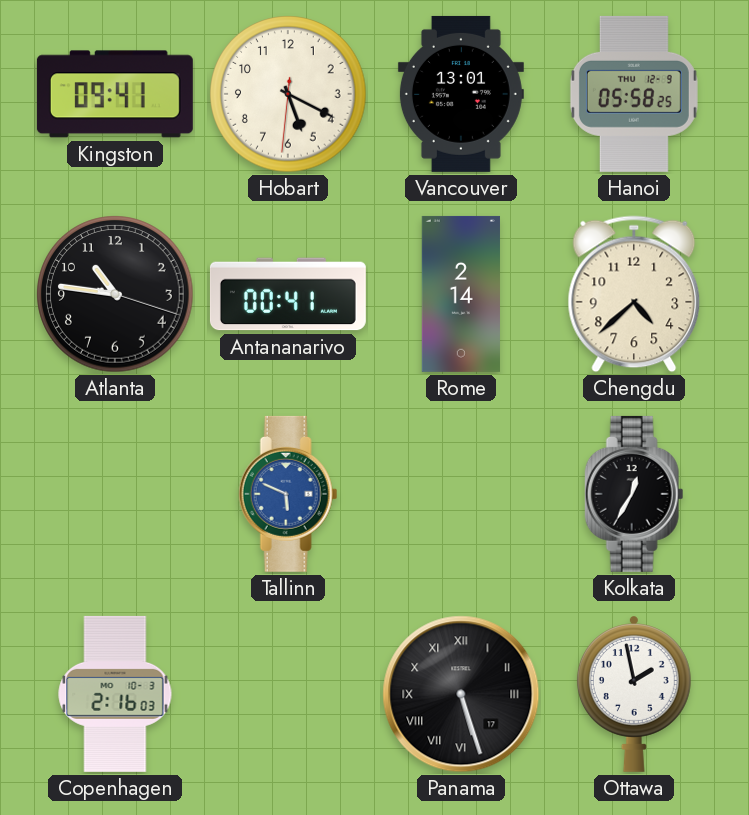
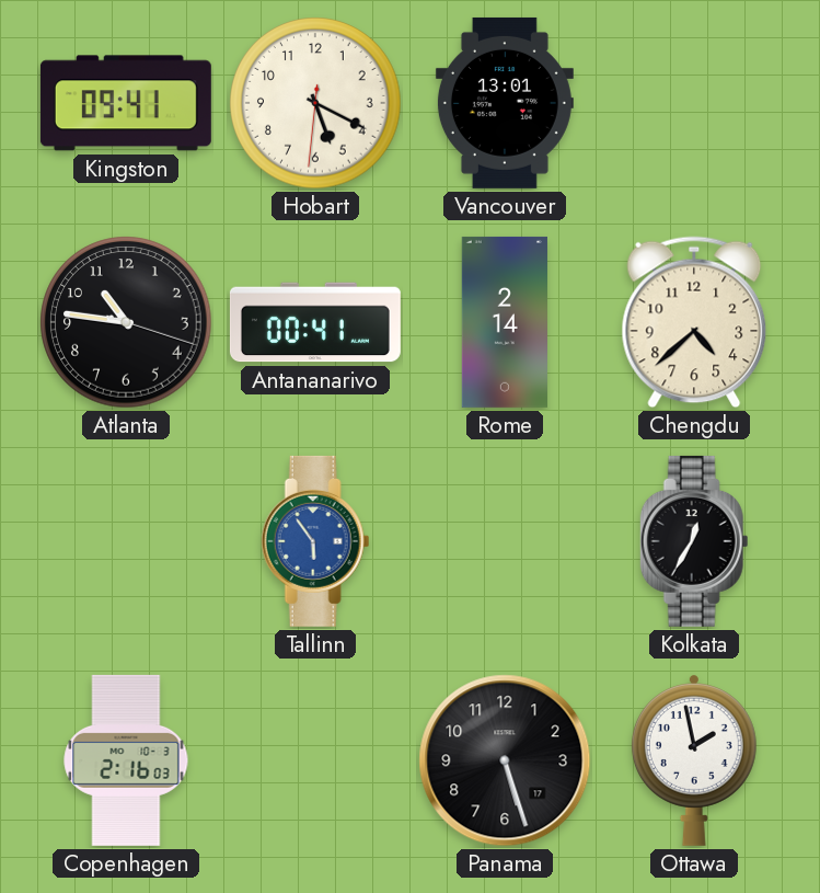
Hanoi: 05:58 -> none (634, 94)
Tallinn: 5:49 -> 5:54 (315, 541)
Panama numerals: Roman -> Arabic (505, 760)
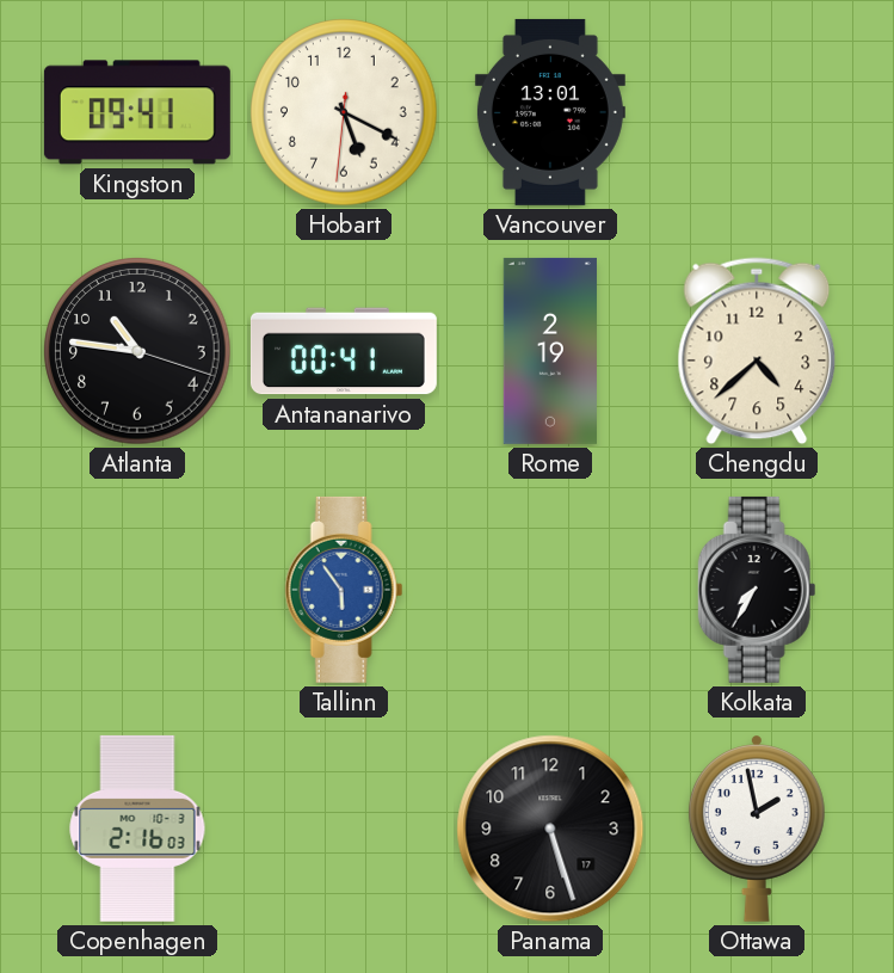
Rome: 2:14 -> 2:19 (550, 351)
Kolkata: 12:35 -> 7:35 (757, 590)
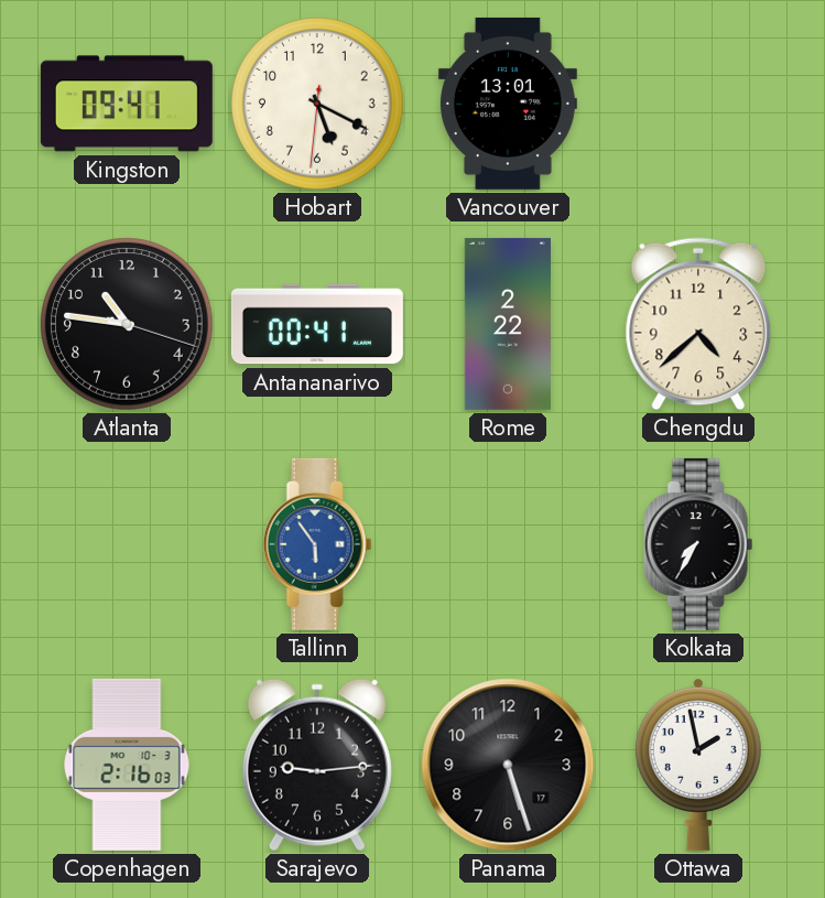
Rome: 2:19 -> 2:22 (508, 324)
Sarajevo: none -> 9:14 (317, 765)
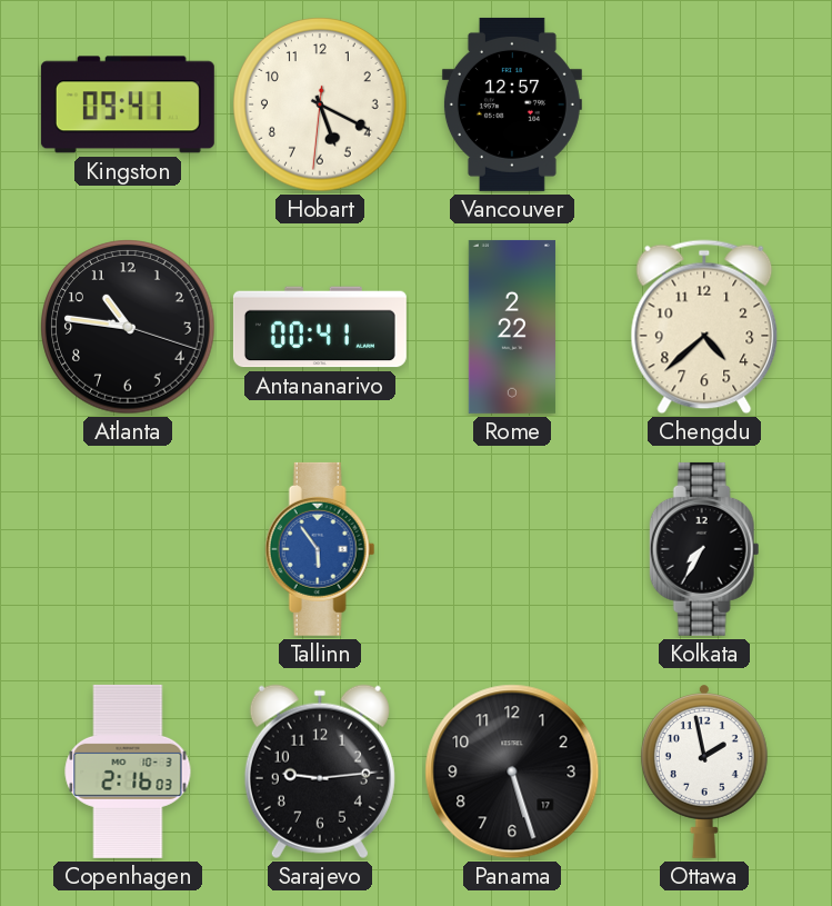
Vancouver: 13:01 -> 12:57 (512, 104)
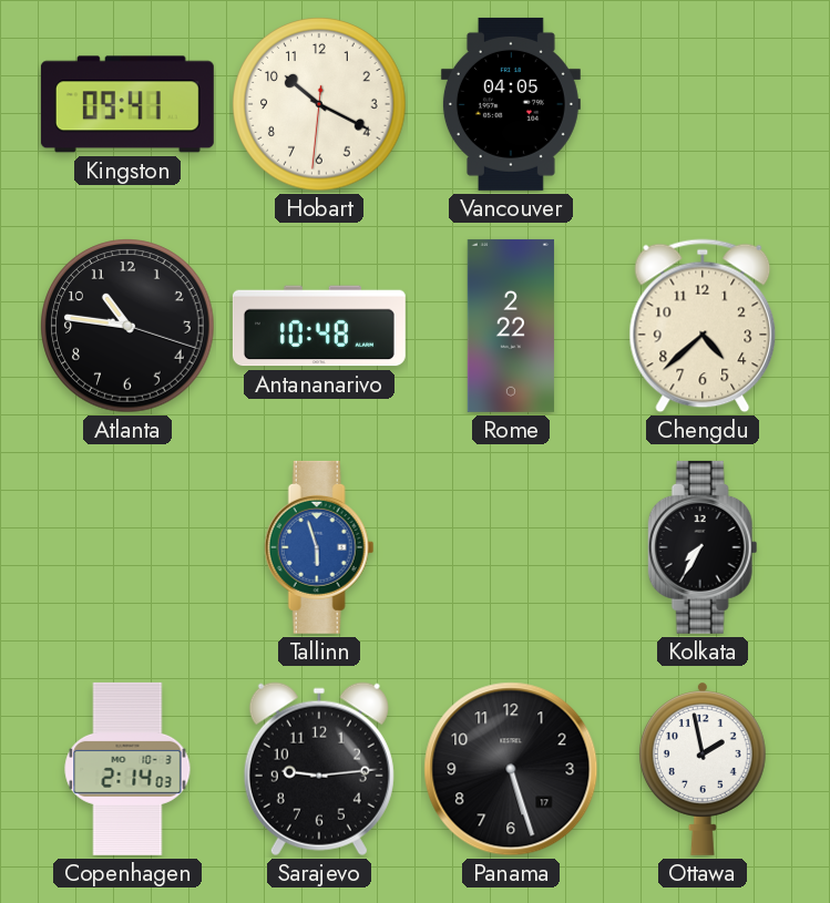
Hobart: 5:19 -> 10:19 (319, 104)
Vancouver: 12:57 -> 04:05 (511, 104)
Antananarivo: 00:41 -> 10:48 (319, 326)
Tallinn: 5:54 -> 5:57 (319, 547)
Copenhagen: 2:16 -> 2:14 (127, 769)
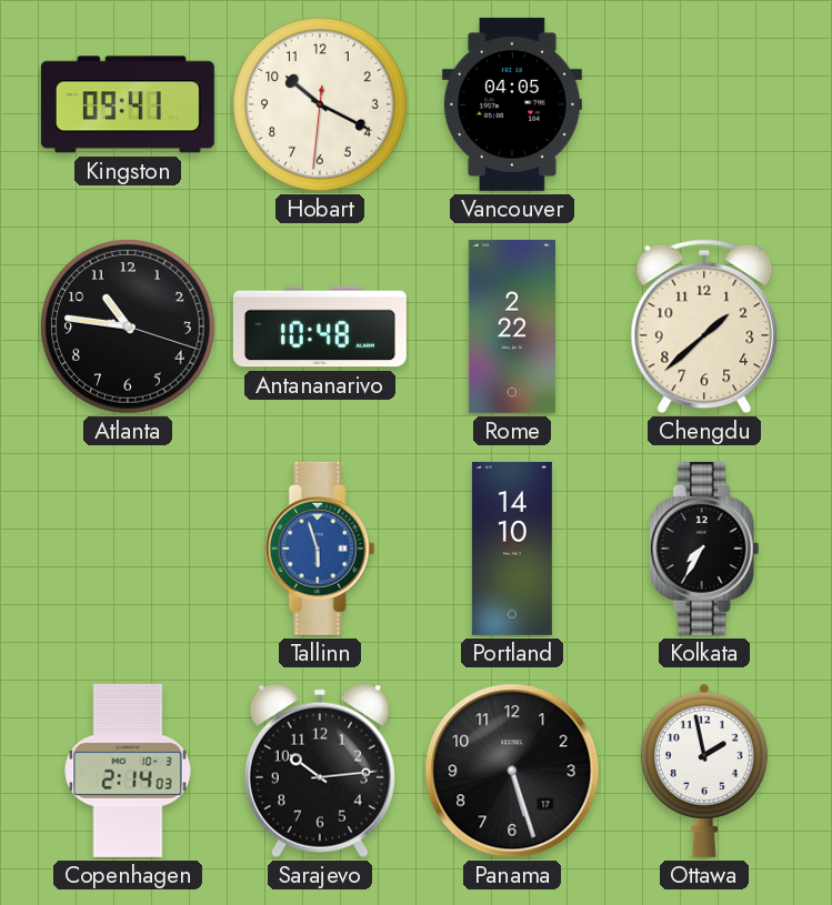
Chengdu: 4:38 -> 1:38 (704, 326)
Portland: none -> 14:10 (512, 549)
Sarajevo: 9:14 -> 10:14 (320, 771)
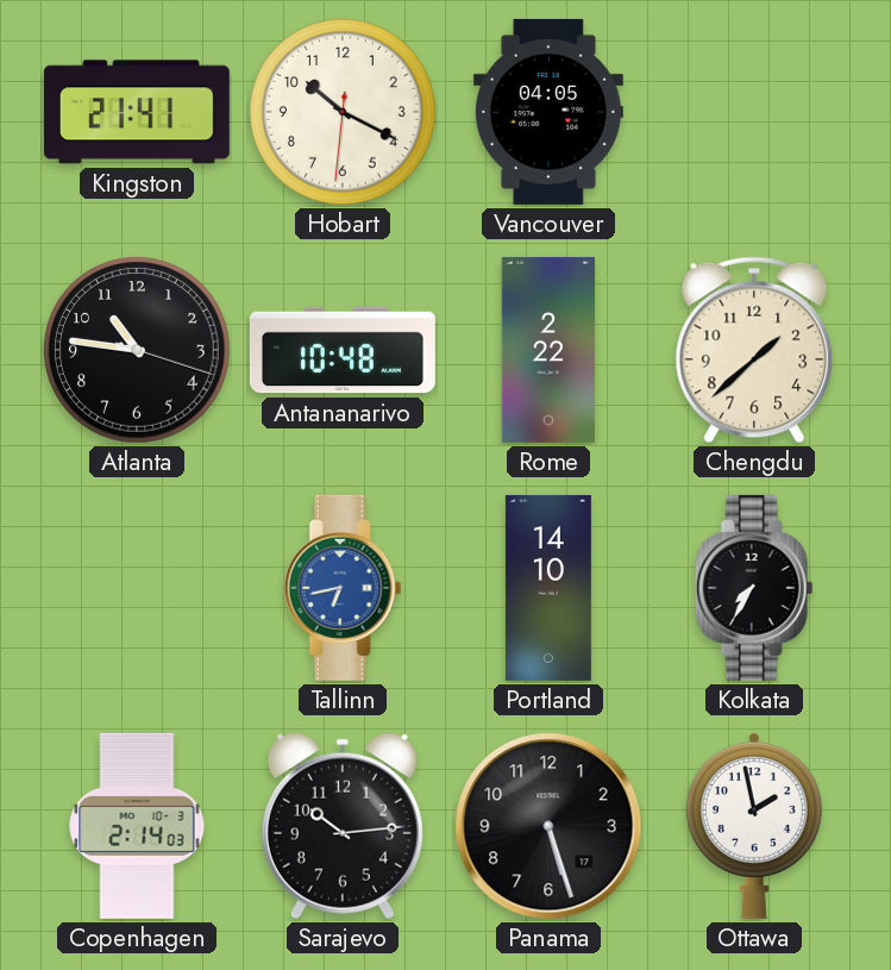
Kingston: 09:41 -> 21:41 (137, 112)
Tallinn: 5:57 -> 6:43 (343, 588)
